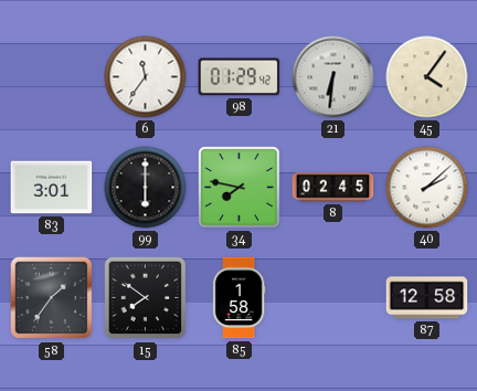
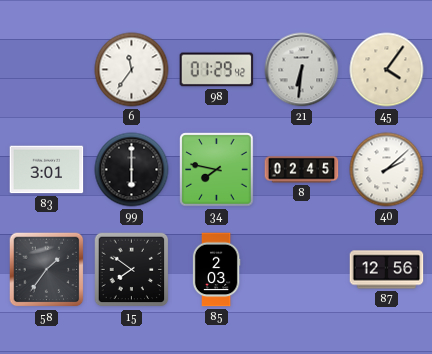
85: 1:58 -> 2:03 (216, 270)
87: 12:58 -> 12:56 (387, 270)
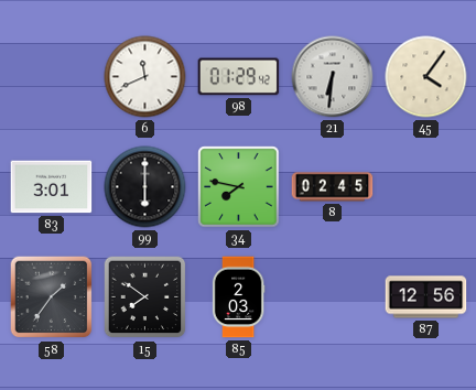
6: 11:36 -> 11:41 (145, 77)
40: 2:08 -> none (387, 170)
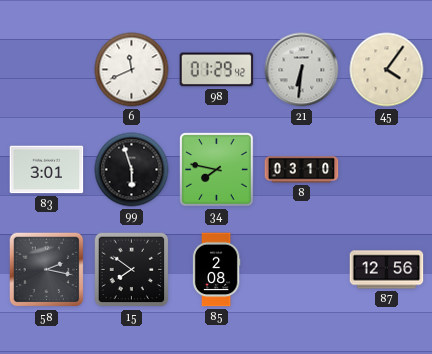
99: 6:00 -> 5:57 (132, 170)
8: 02:45 -> 03:10 (302, 170)
58: 1:36 -> 2:17 (47, 270)
85: 2:03 -> 2:08 (216, 270)
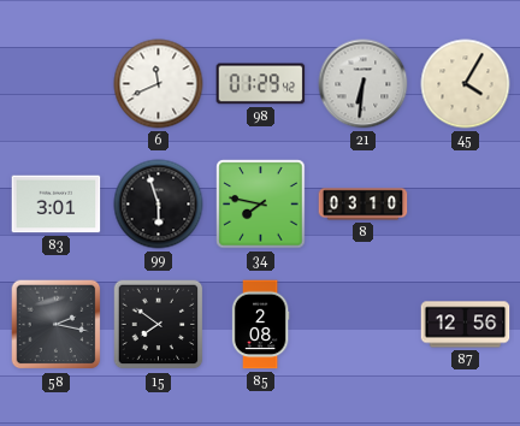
45: 4:06 -> 4:05 (466, 84)
